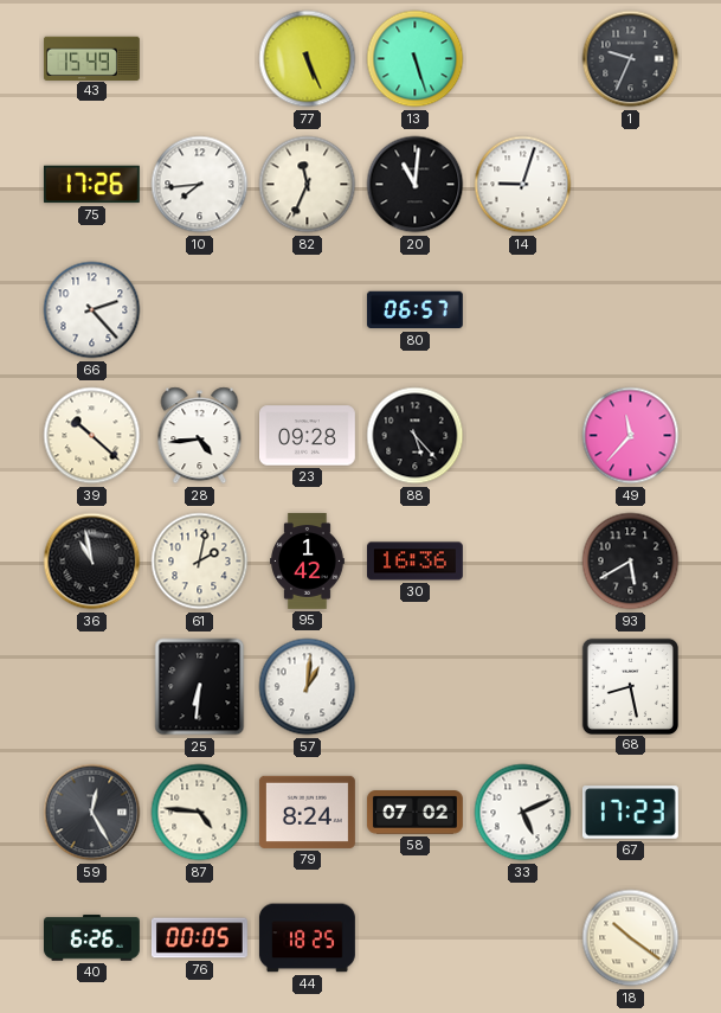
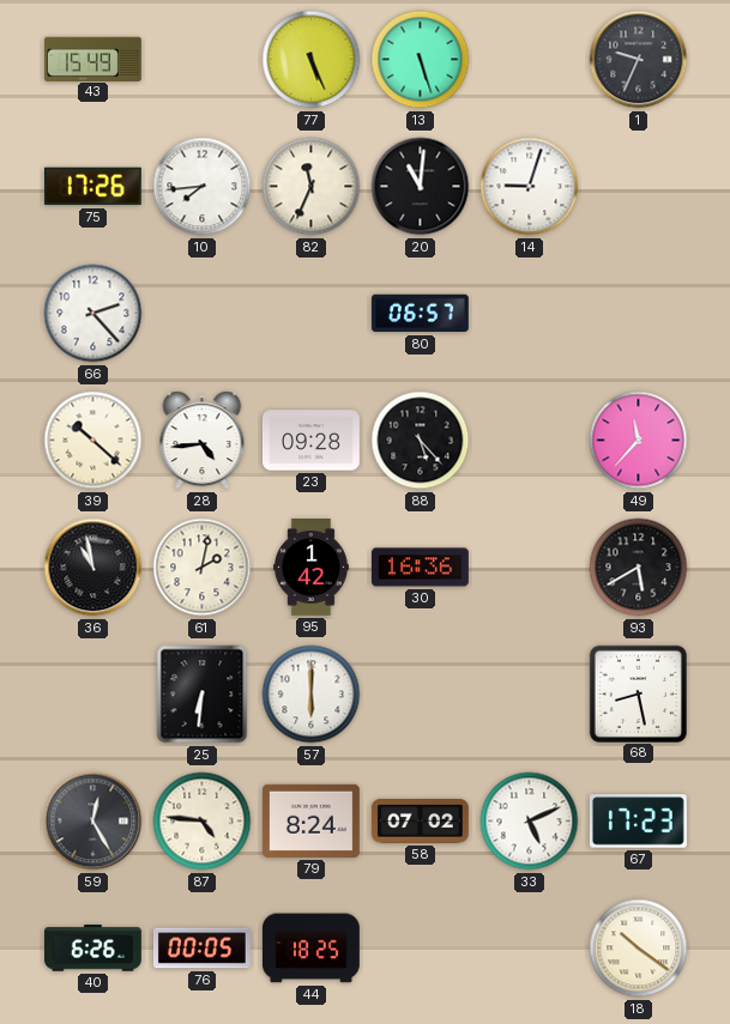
57: 1:01 -> 6:00 (312, 695)
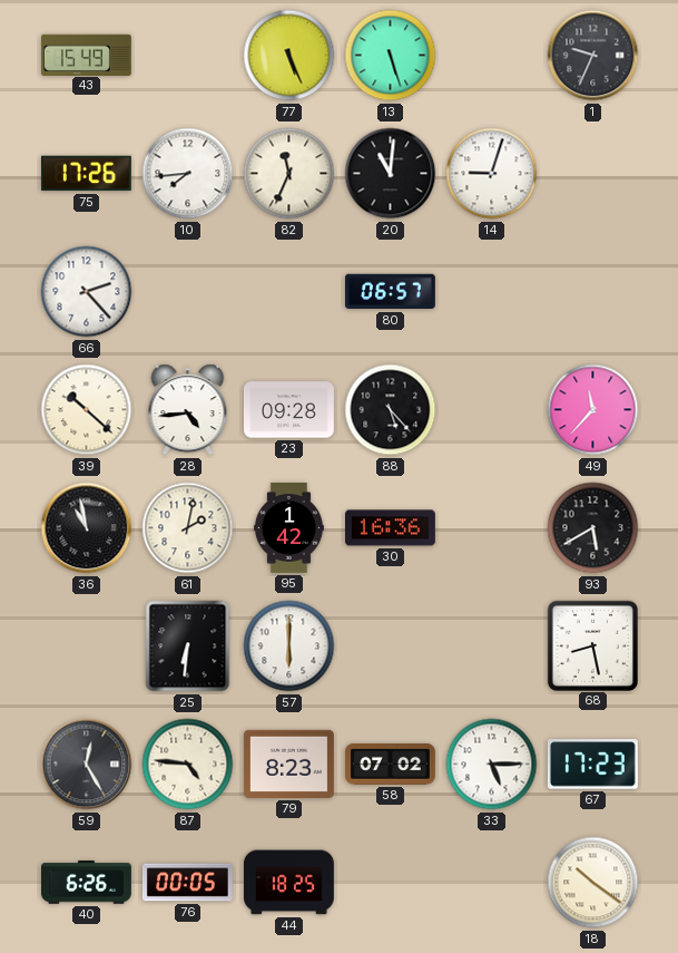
79: 8:24 -> 8:23 (288, 764)
33: 5:11 -> 5:15 (492, 765)
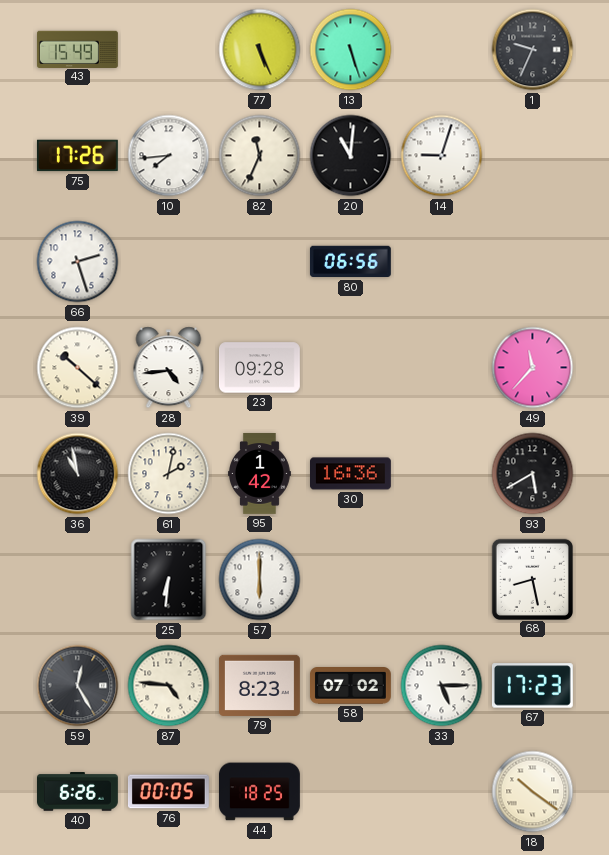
66: 2:23 -> 2:27 (78, 262)
80: 06:57 -> 06:56 (350, 262)
88: 5:23 -> none (391, 410)
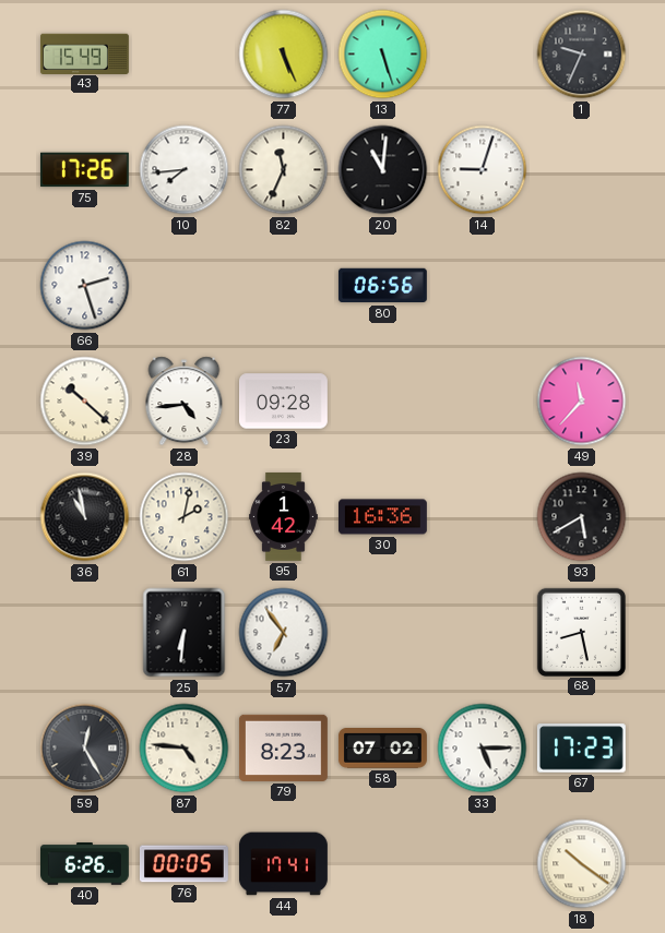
57: 6:00 -> 6:54 (284, 633)
44: 18:25 -> 17:41 (283, 864)
